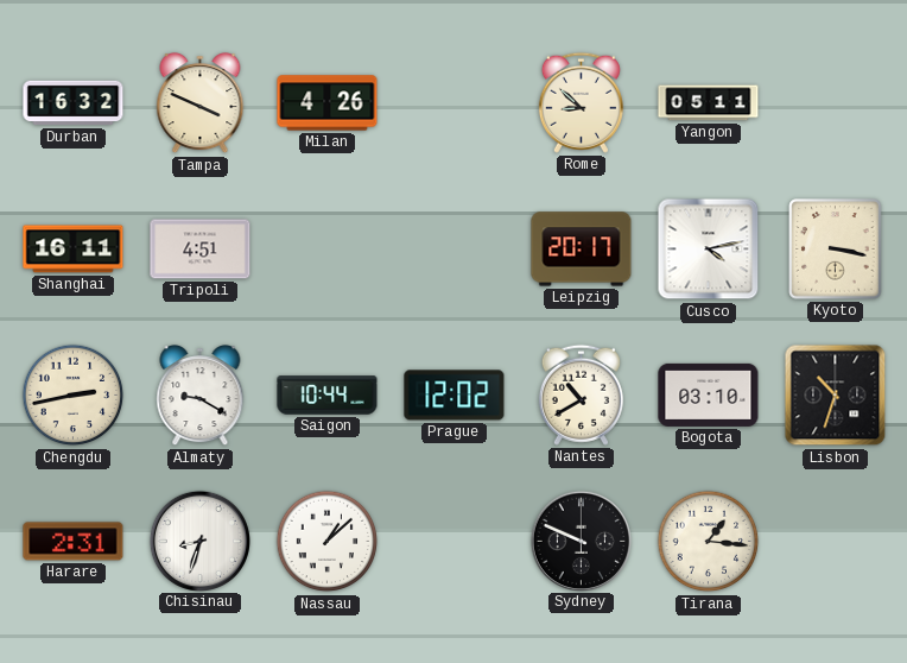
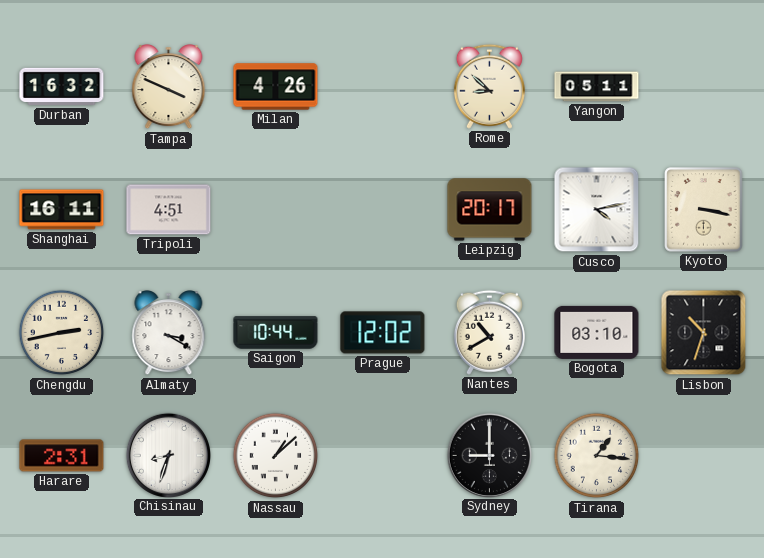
Almaty: 9:20 -> 3:20 (169, 333)
Sydney: 9:49 -> 9:00 (489, 455)
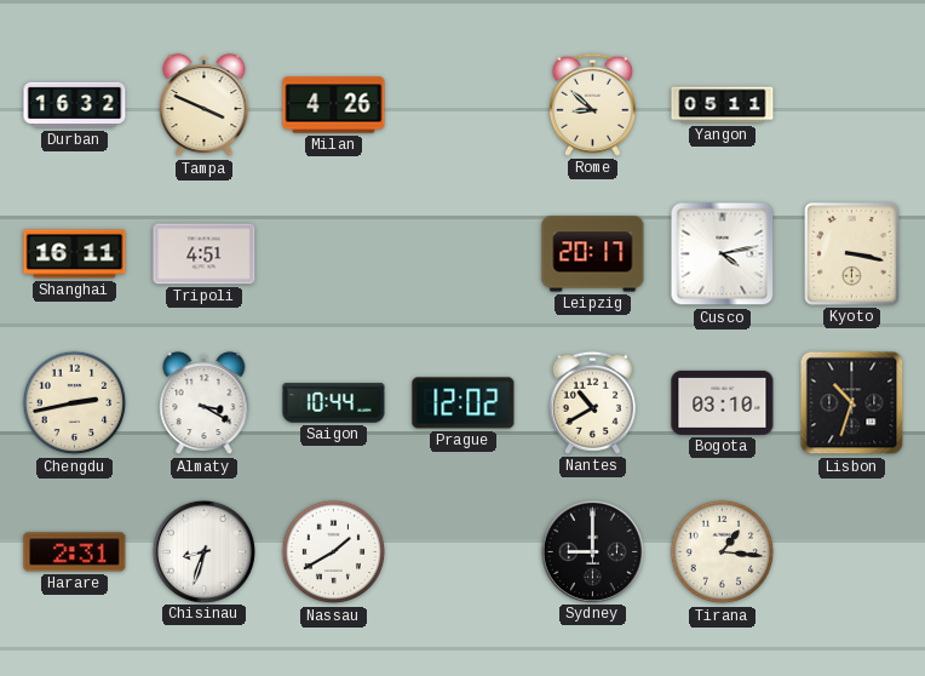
Nassau: 1:08 -> 1:40 (334, 552)
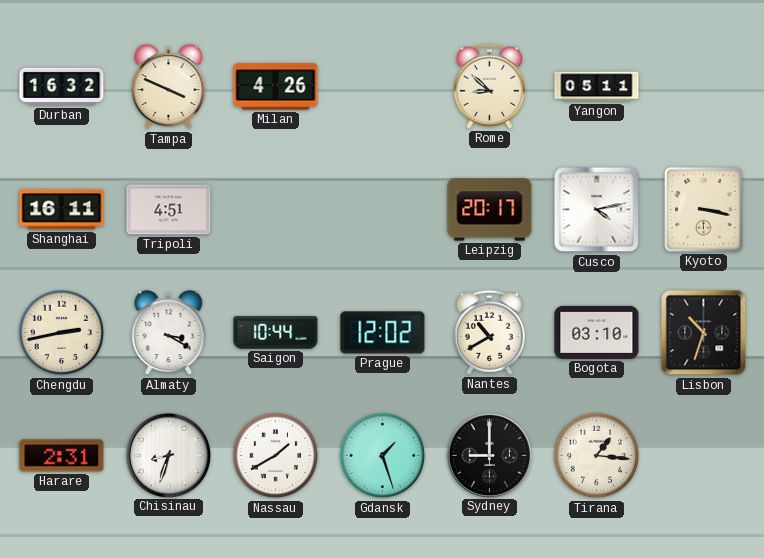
Gdansk: none -> 1:27 (383, 456)
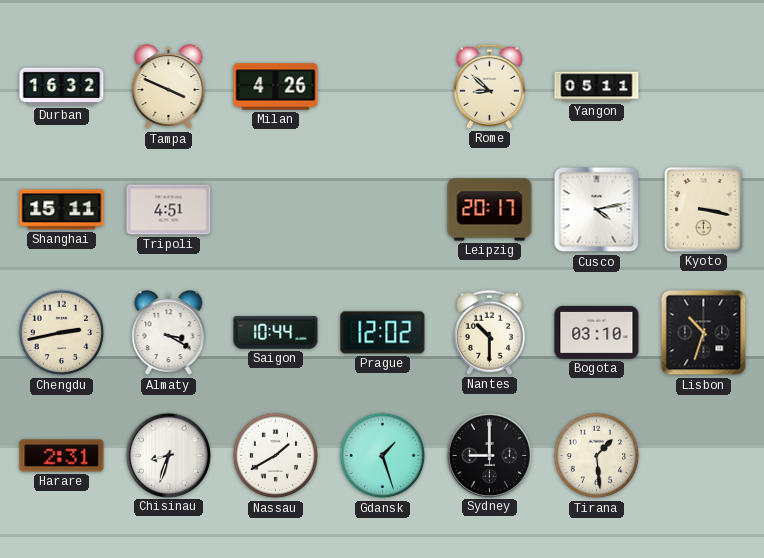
Shanghai: 16:11 -> 15:11 (62, 210)
Nantes: 10:40 -> 10:30 (489, 332)
Tirana: 1:16 -> 1:29 (597, 456)
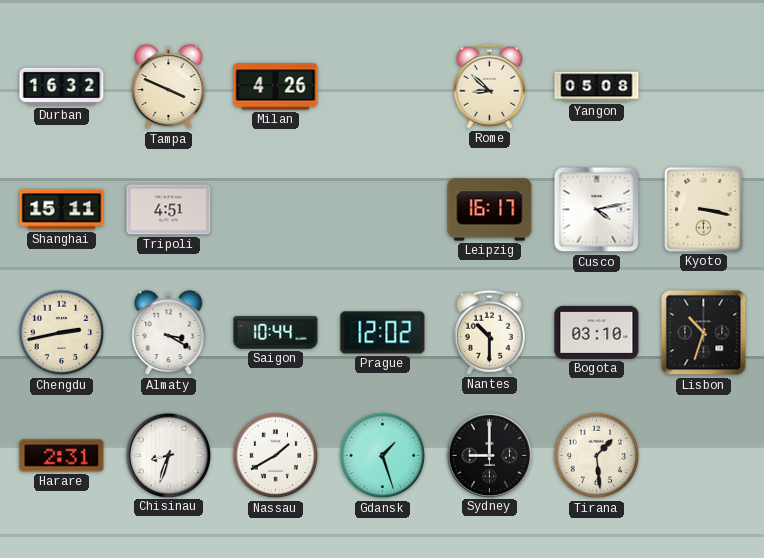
Yangon: 05:11 -> 05:08 (597, 87)
Leipzig: 20:17 -> 16:17 (490, 210)
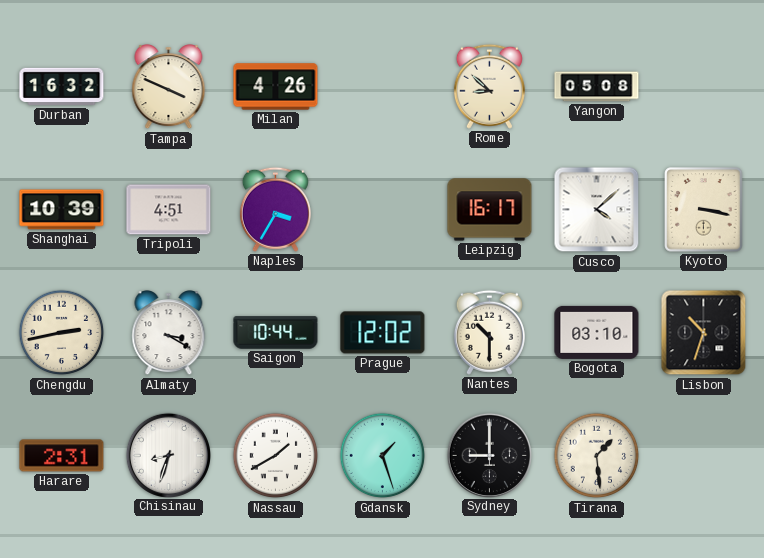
Shanghai: 15:11 -> 10:39 (62, 210)
Naples: none -> 3:35 (275, 209)
Cusco: 4:13 -> 4:08 (597, 210)
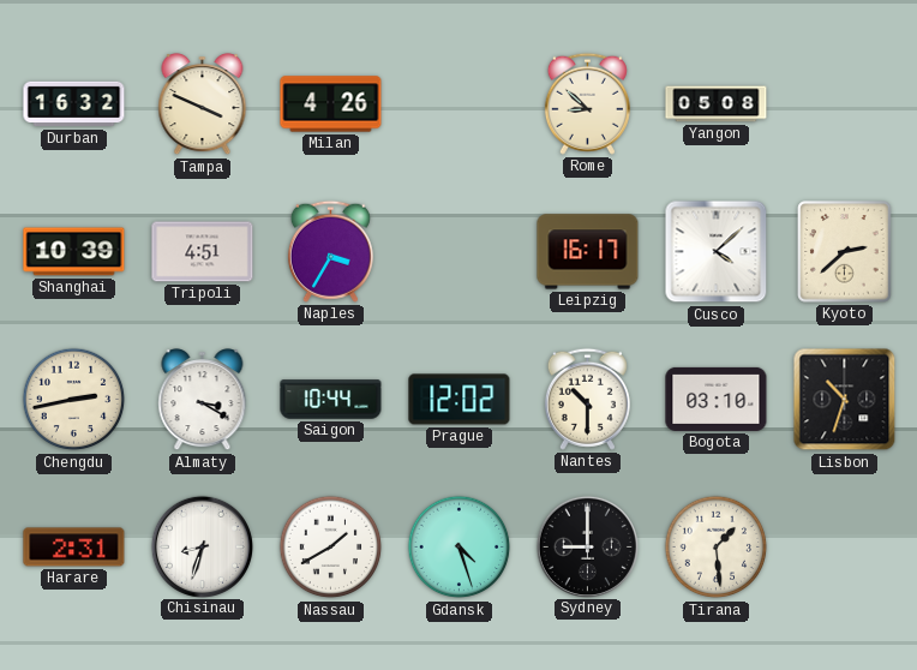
Kyoto: 3:17 -> 2:38 (845, 252)
Gdansk: 1:27 -> 4:27 (460, 548)
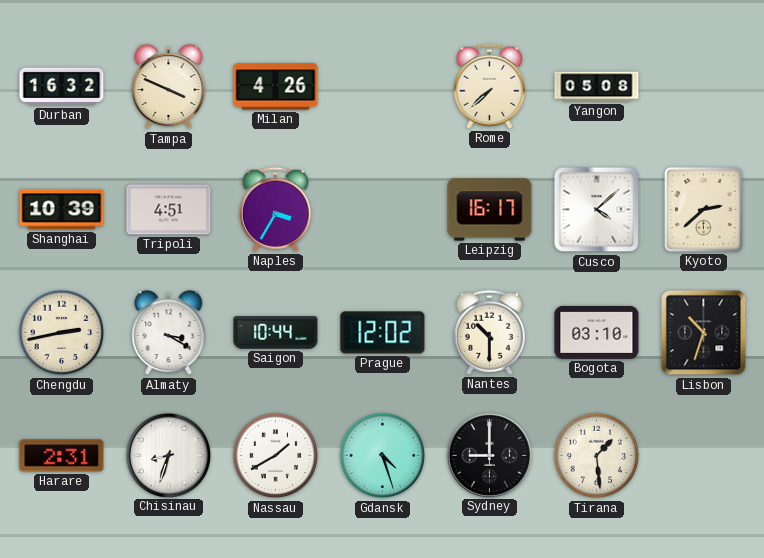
Rome: 8:52 -> 7:38 (489, 86)
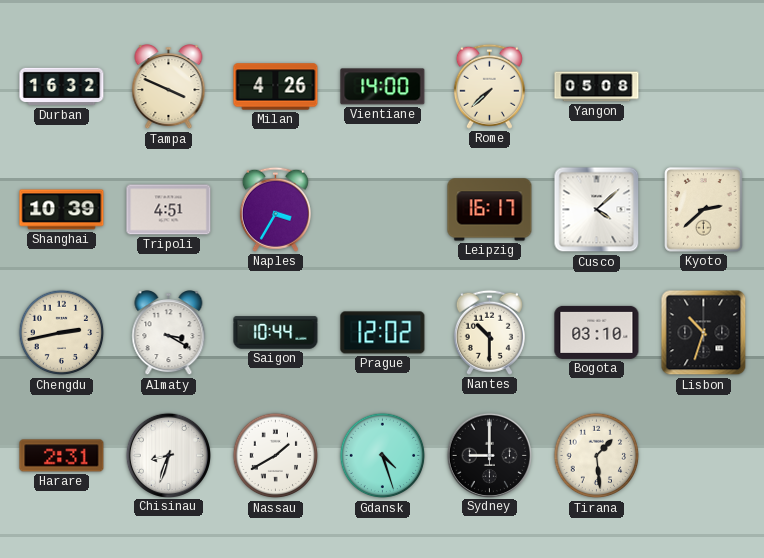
Vientiane: none -> 14:00 (383, 87)
